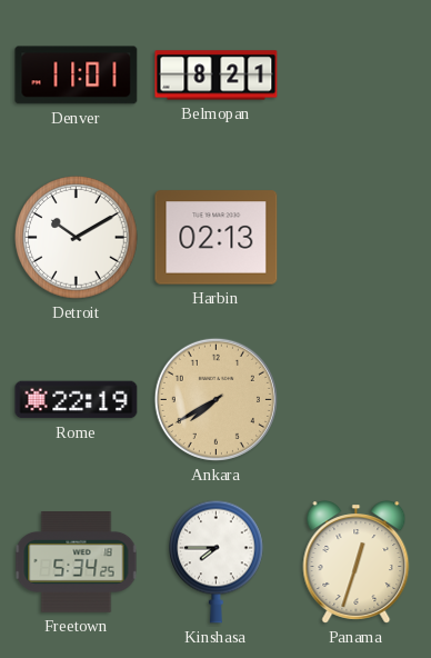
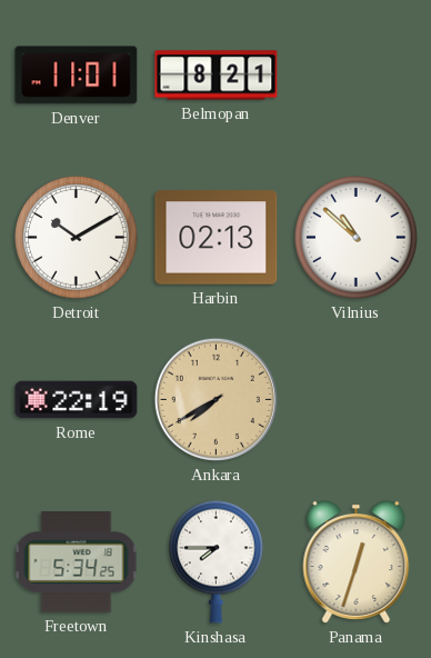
Vilnius: none -> 10:52 (357, 238)
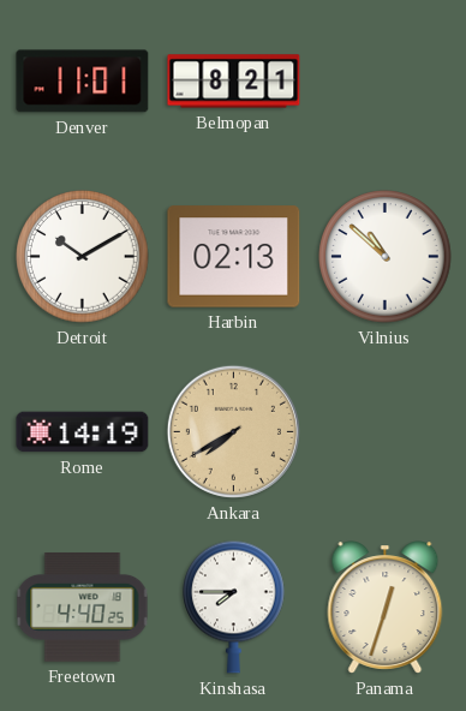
Rome: 22:19 -> 14:19 (83, 432)
Freetown: 5:34 -> 4:40 (83, 608)
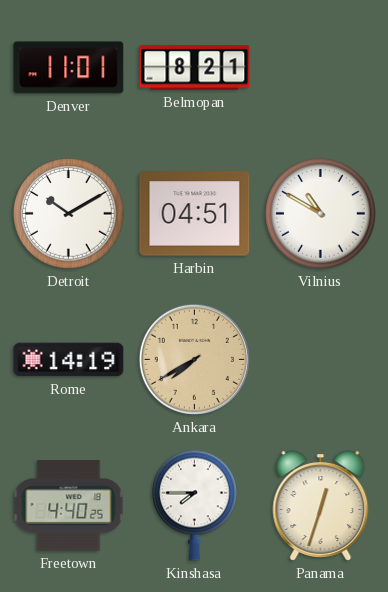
Harbin: 02:13 -> 04:51 (195, 214)
Vilnius: 10:52 -> 10:50 (321, 214)
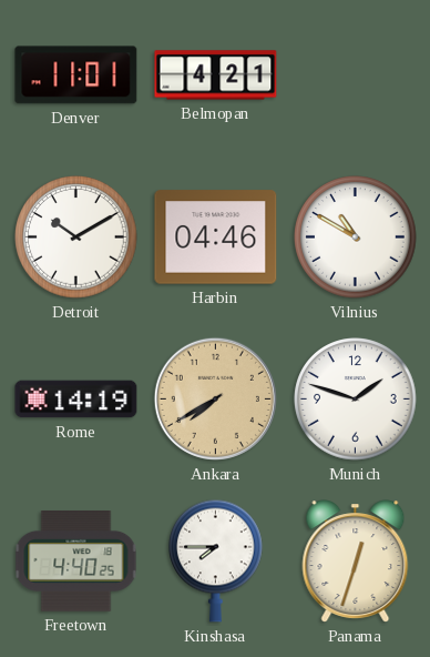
Belmopan: 8:21 -> 4:21 (216, 75)
Harbin: 04:51 -> 04:46 (216, 237)
Munich: none -> 1:48 (356, 400)
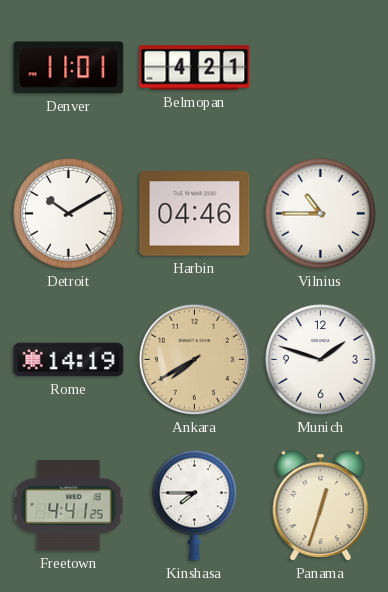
Vilnius: 10:50 -> 10:45 (321, 214)
Freetown: 4:40 -> 4:41 (69, 506)
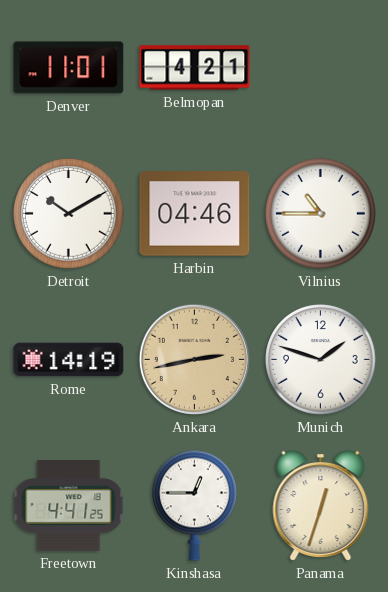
Ankara: 7:40 -> 2:43 (194, 359)
Kinshasa: 7:45 -> 12:45 (195, 505)
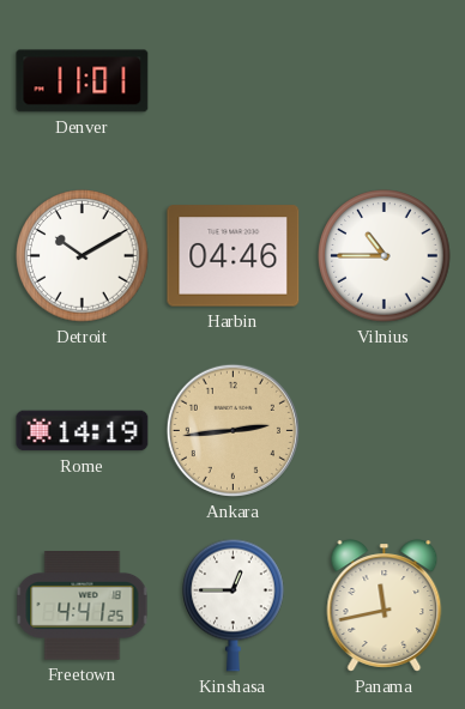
Belmopan: 4:21 -> none (195, 68)
Ankara: 2:43 -> 2:44 (232, 430)
Munich: 1:48 -> none (321, 360)
Panama: 12:33 -> 11:43 (385, 606)
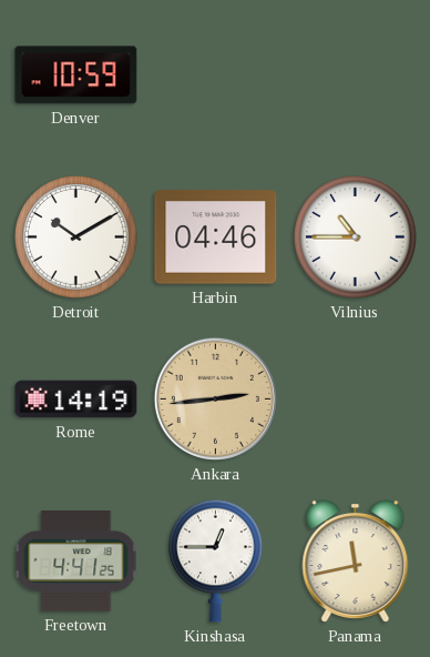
Denver: 11:01 -> 10:59 (76, 75)
